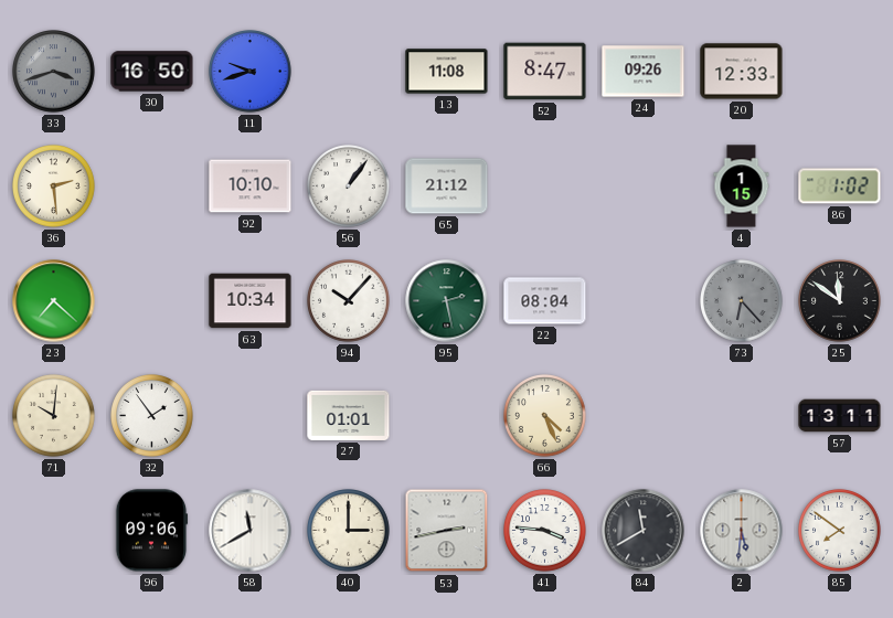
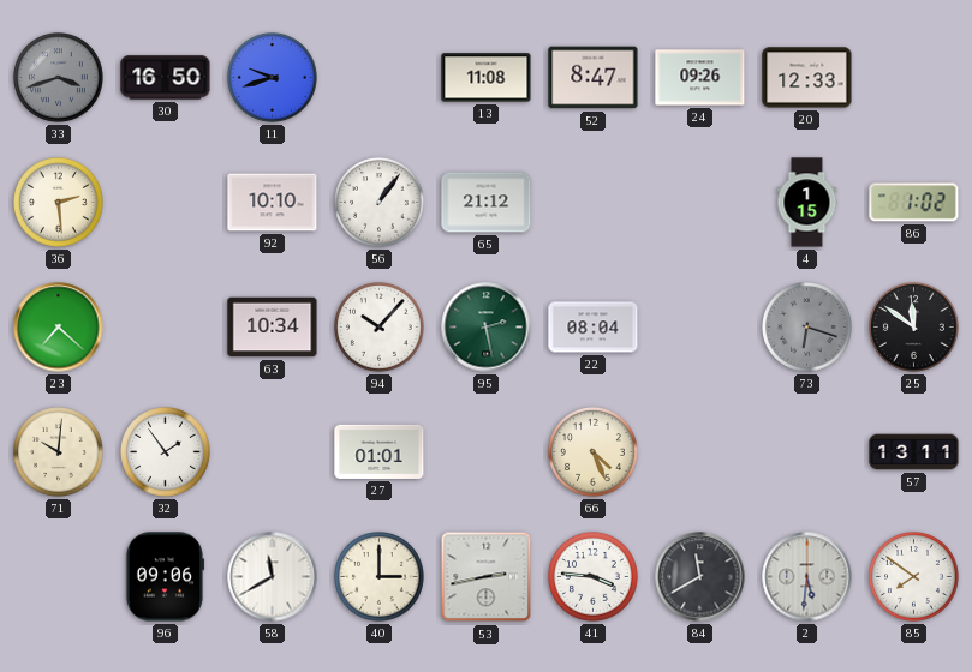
73: 6:23 -> 6:18 (807, 328)
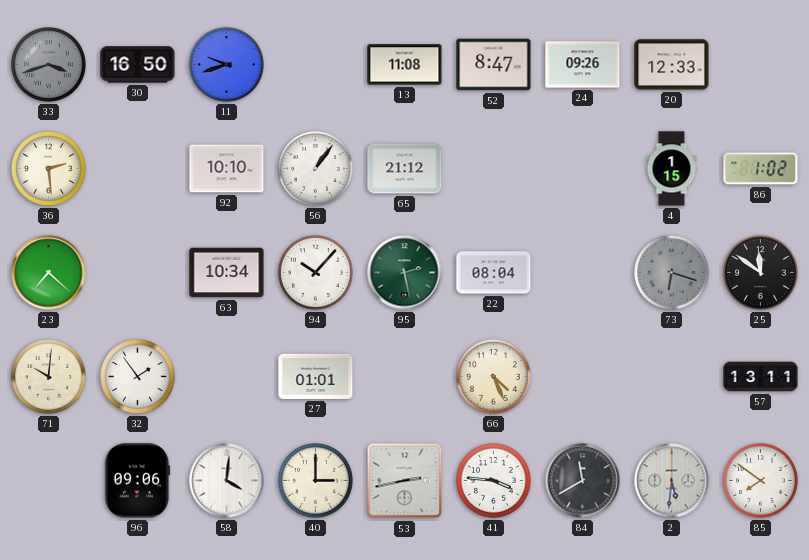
58: 11:40 -> 4:01 (227, 481)
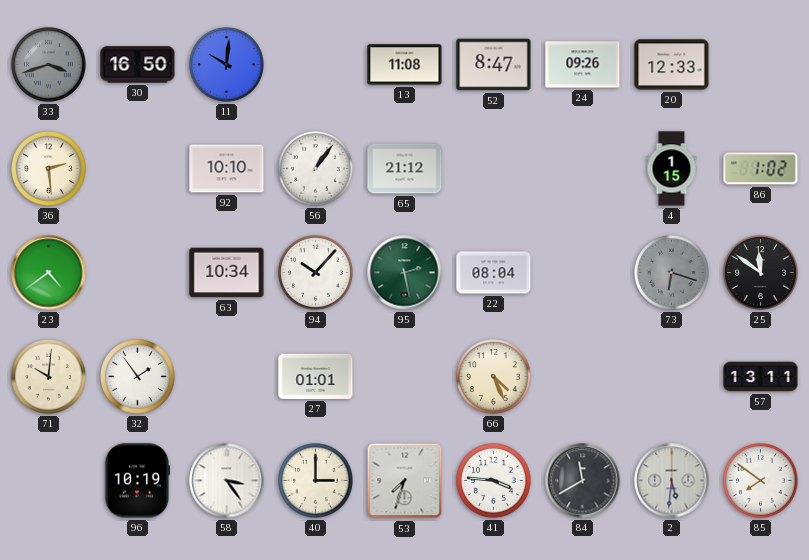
11: 9:42 -> 10:01 (227, 65)
23: 7:22 -> 4:39 (49, 273)
96: 09:06 -> 10:19 (137, 481)
58: 4:01 -> 3:24 (227, 481)
53: 2:43 -> 7:33 (405, 481)
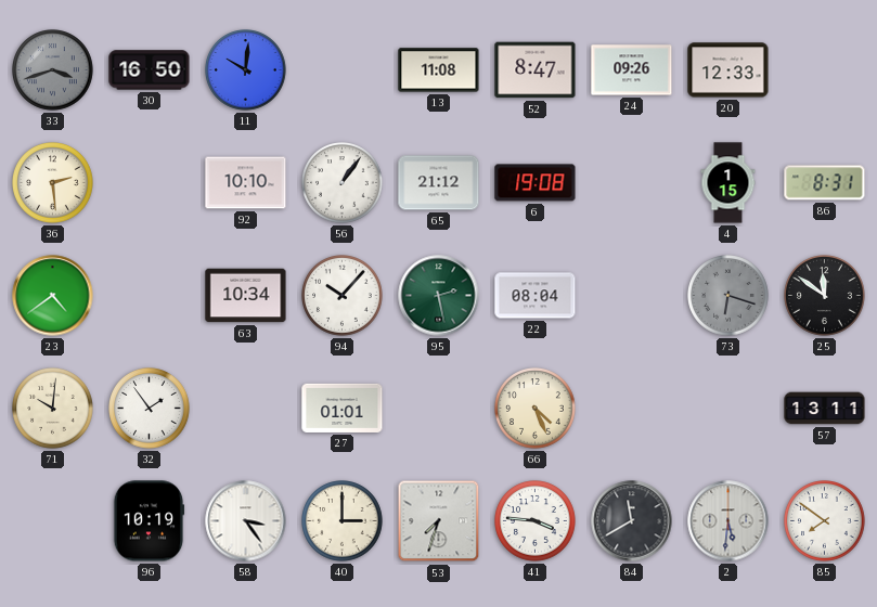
6: none -> 19:08 (536, 183)
86: 1:02 -> 8:31 (825, 183)
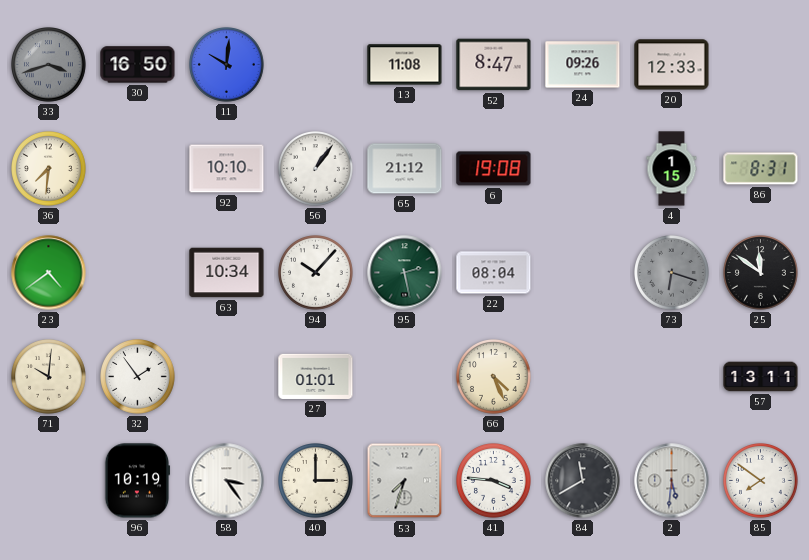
36: 2:29 -> 7:31 (49, 169)
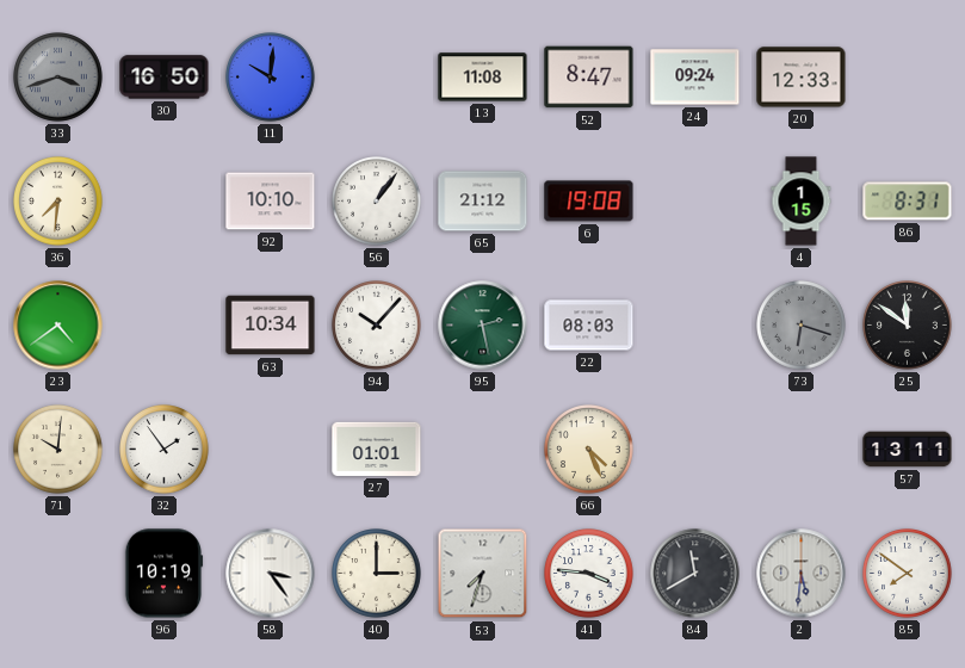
24: 09:26 -> 09:24 (695, 78)
22: 08:04 -> 08:03 (589, 326)
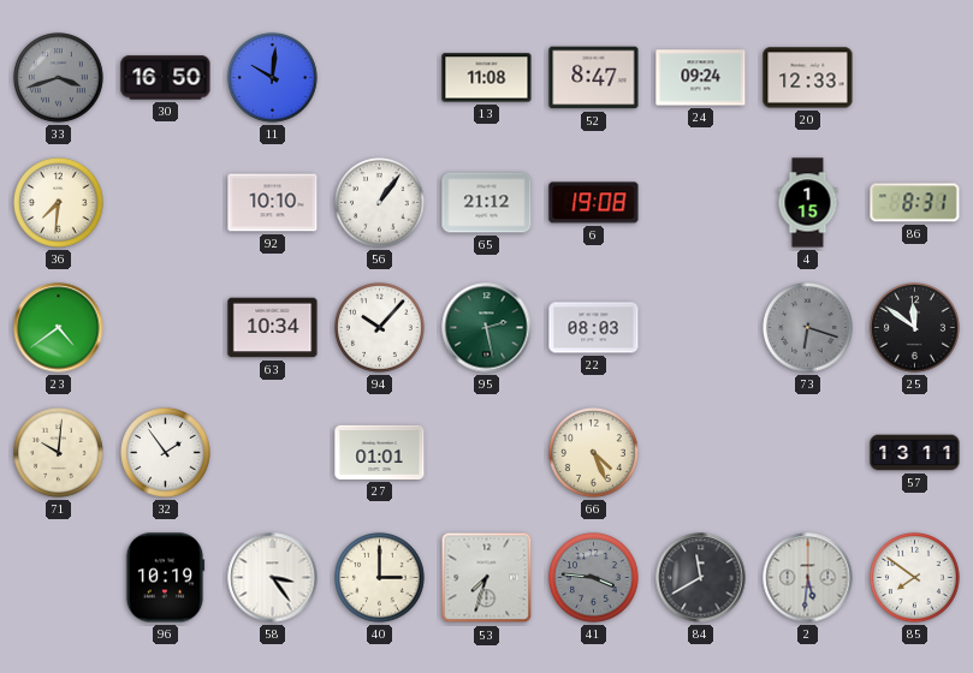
41 dial: white -> grey (594, 578)
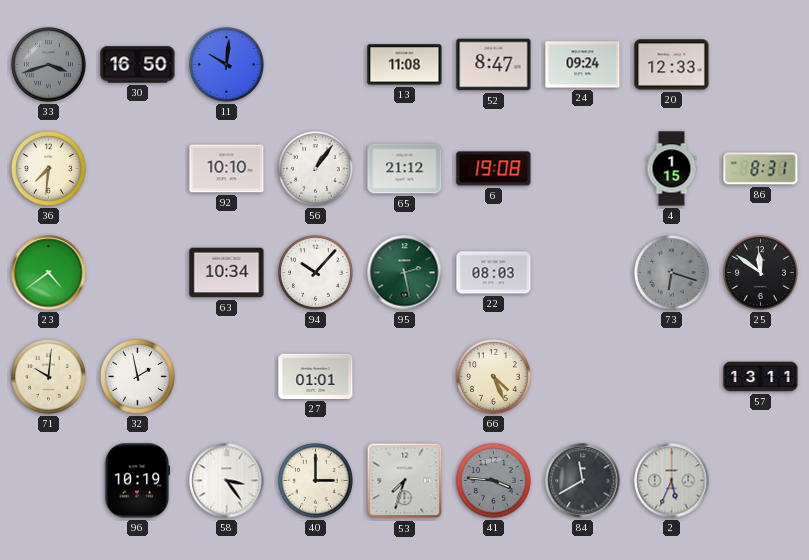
32: 1:54 -> 1:58 (138, 377)
2: 5:31 -> 5:34 (672, 481)
85: 7:51 -> none (915, 578)
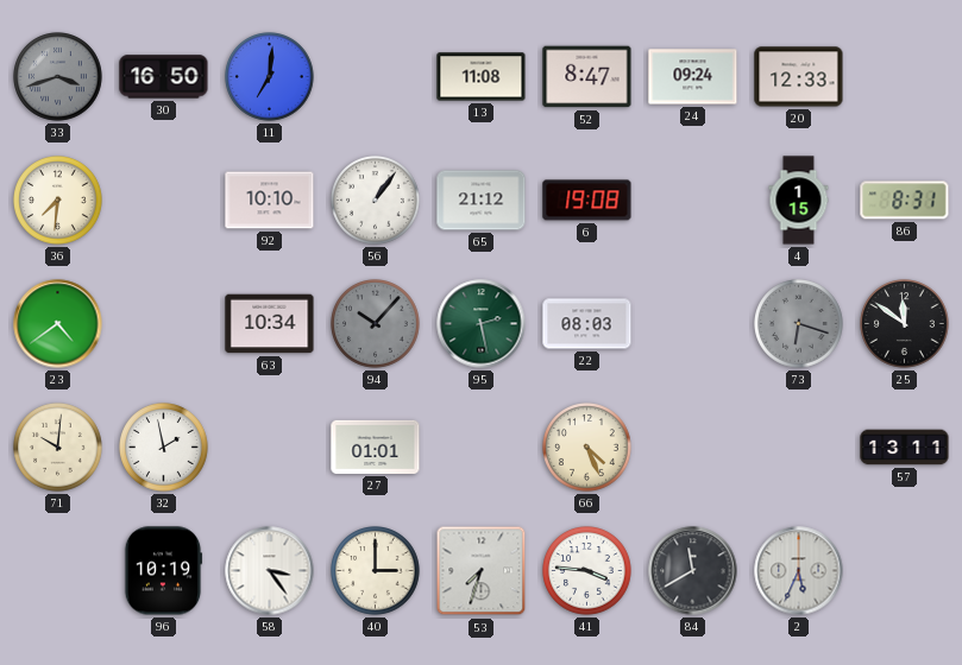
11: 10:01 -> 7:01 (270, 77)
94 dial: white -> grey (376, 324)
41 dial: grey -> white (587, 571)
